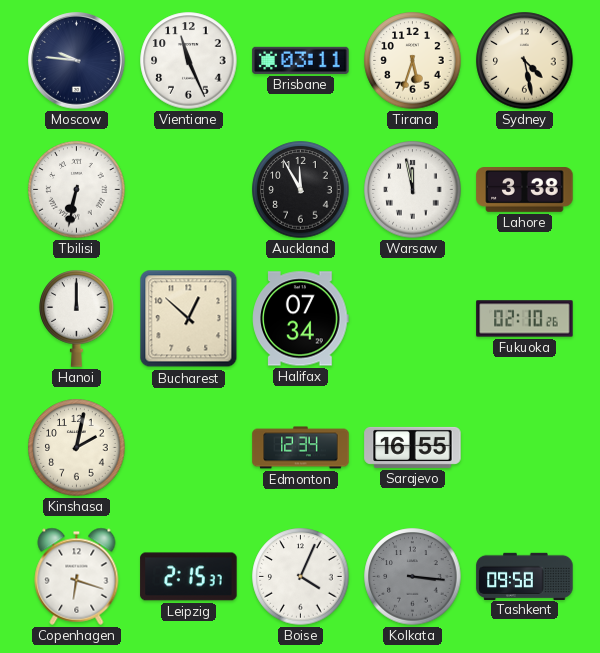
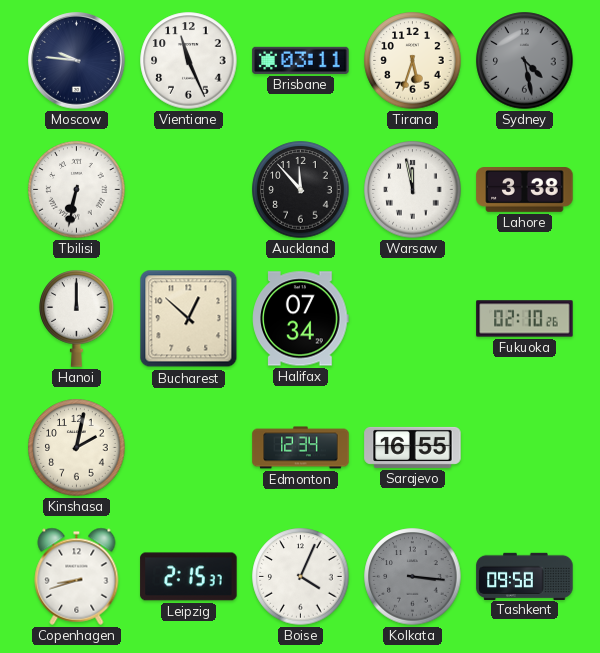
Sydney dial: cream -> grey (525, 61)
Auckland: 11:55 -> 11:53 (301, 190)
Copenhagen: 6:18 -> 8:42 (77, 576)
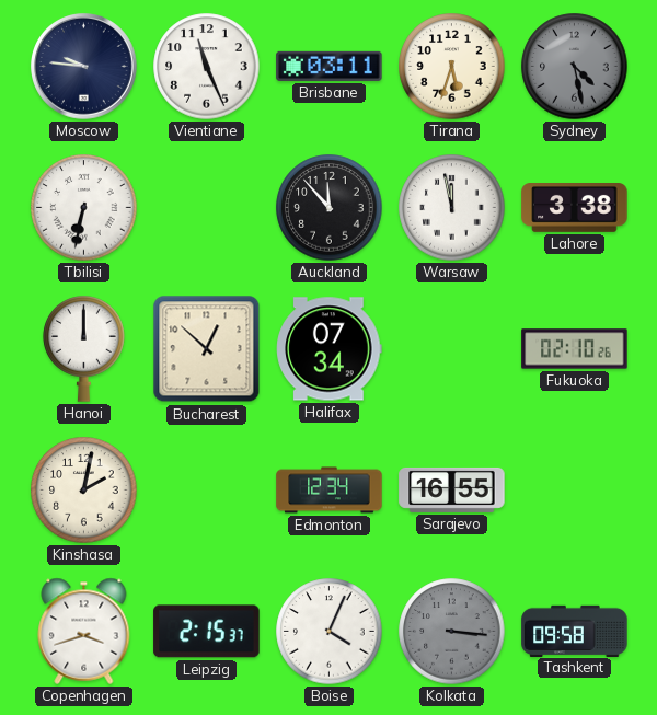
Copenhagen: 8:42 -> 3:42 (84, 631)
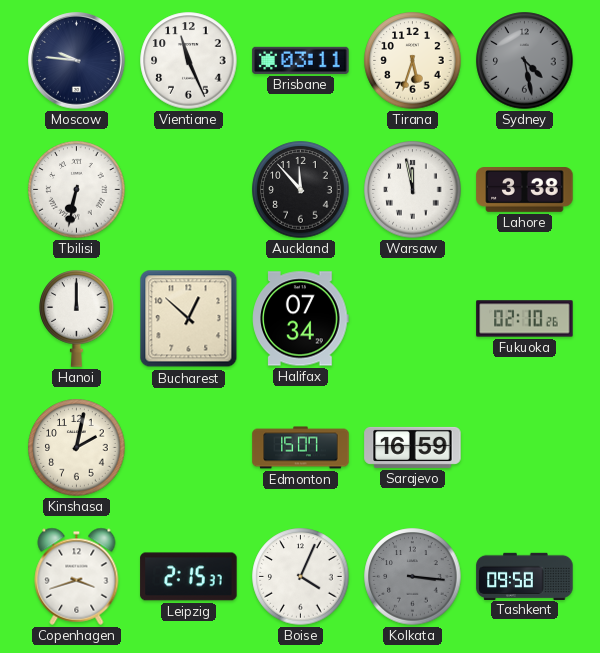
Edmonton: 12:34 -> 15:07 (301, 448)
Sarajevo: 16:55 -> 16:59 (413, 447)
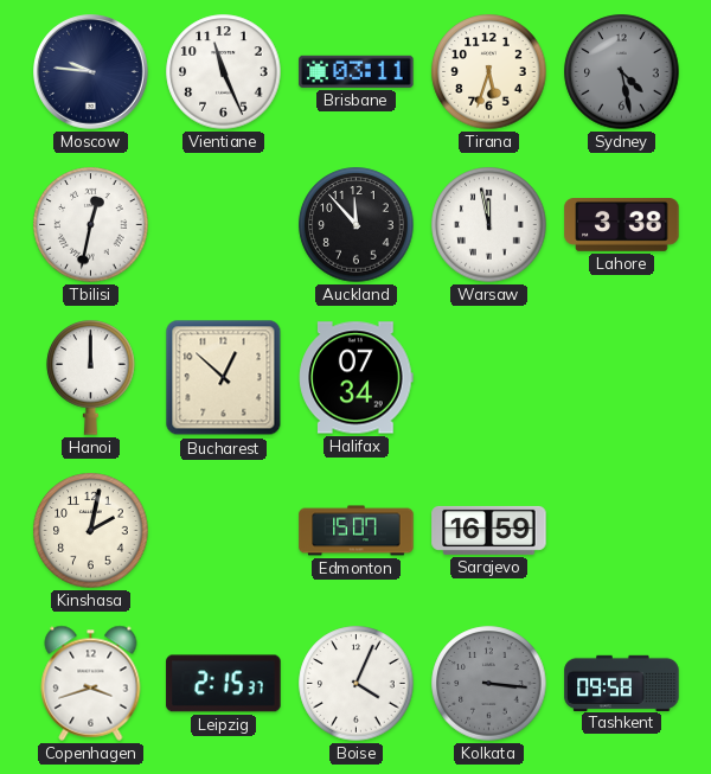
Tbilisi: 6:32 -> 12:32 (91, 225)
Fukuoka: 02:10 -> none (525, 319)
